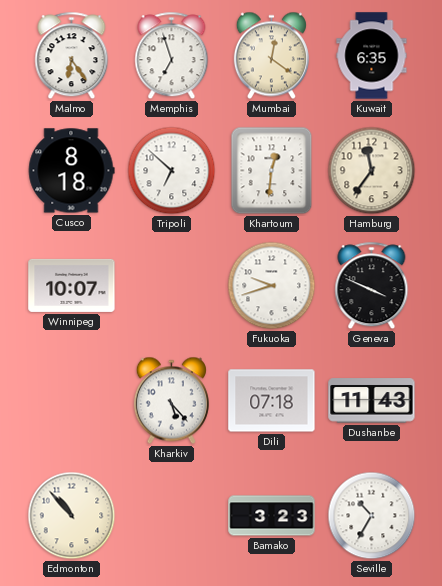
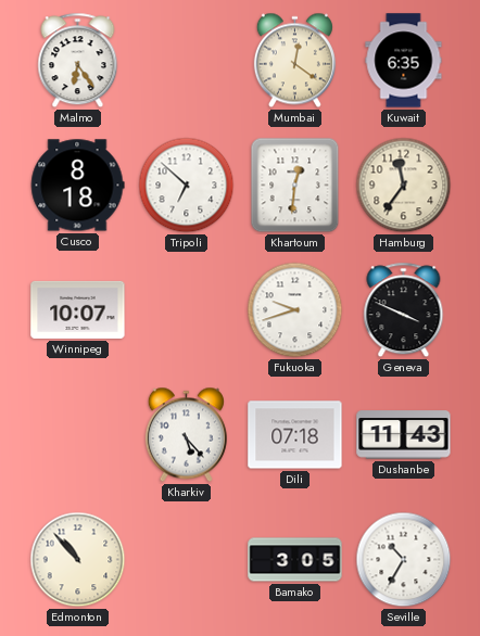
Memphis: 6:57 -> none (172, 56)
Bamako: 3:23 -> 3:05 (295, 560)
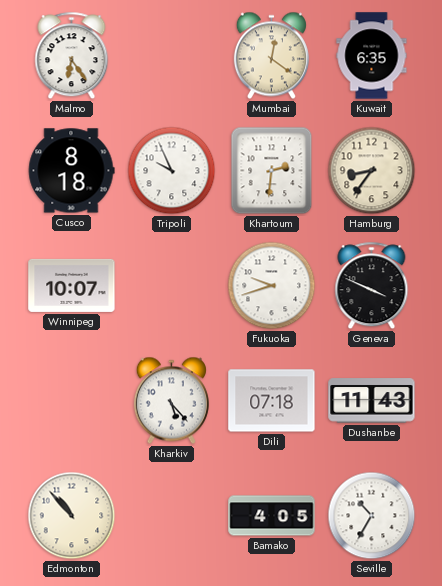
Tripoli: 6:52 -> 9:56 (172, 171)
Khartoum: 12:31 -> 2:31 (272, 171)
Hamburg: 11:36 -> 8:36 (372, 171)
Bamako: 3:05 -> 4:05 (272, 516)
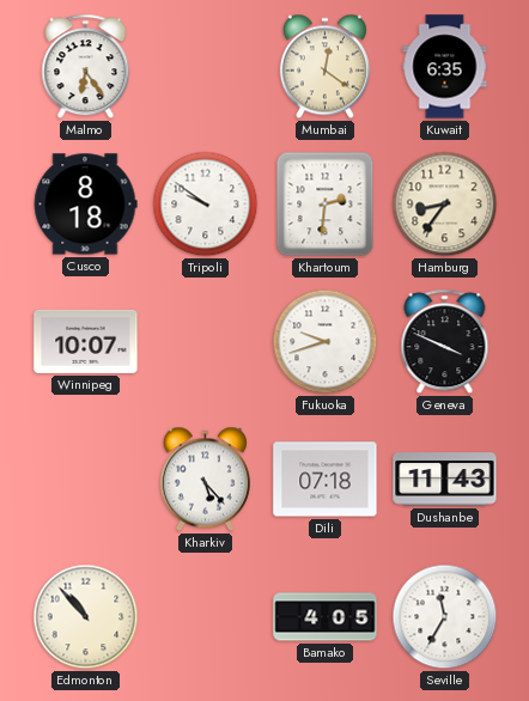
Tripoli: 9:56 -> 9:51 (206, 205)
Seville: 10:35 -> 11:35 (445, 617)
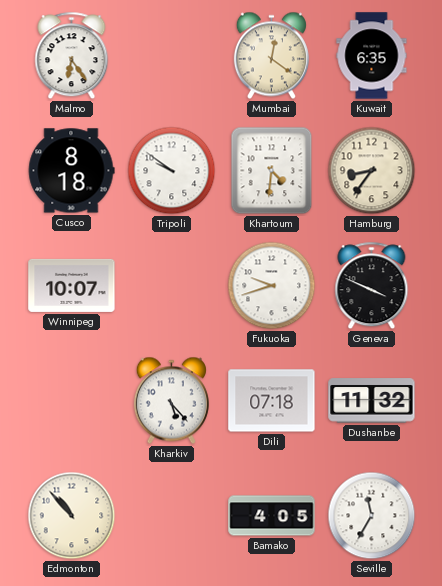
Khartoum: 2:31 -> 4:31 (272, 171)
Dushanbe: 11:43 -> 11:32 (372, 401)
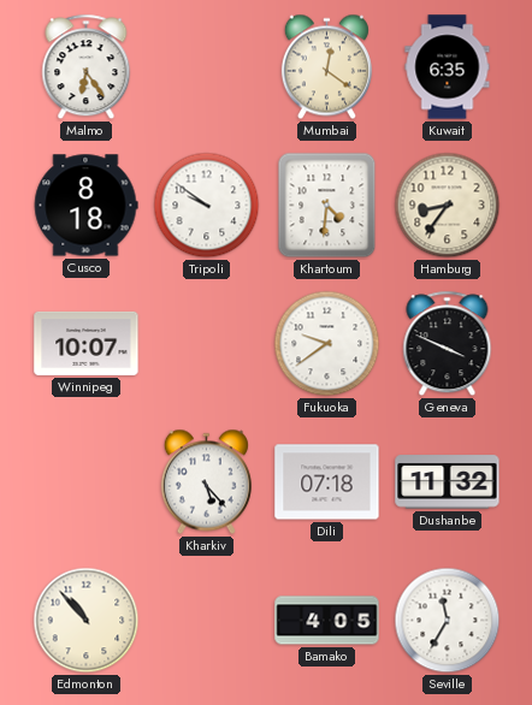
Fukuoka: 9:42 -> 9:39 (327, 344)
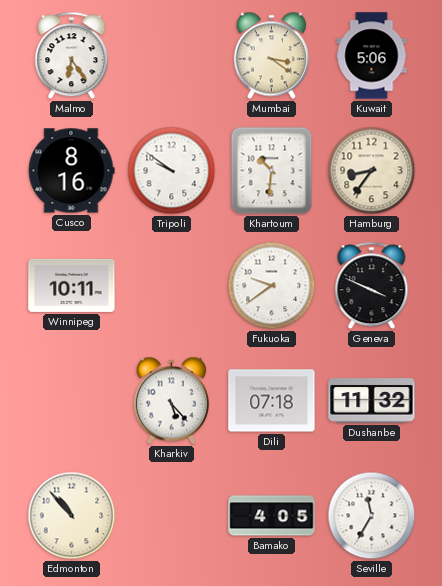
Mumbai: 12:21 -> 3:21 (271, 56)
Kuwait: 6:35 -> 5:06 (372, 56)
Cusco: 8:18 -> 8:16 (71, 171)
Khartoum: 4:31 -> 10:31 (272, 171)
Winnipeg: 10:07 -> 10:11 (72, 285)
